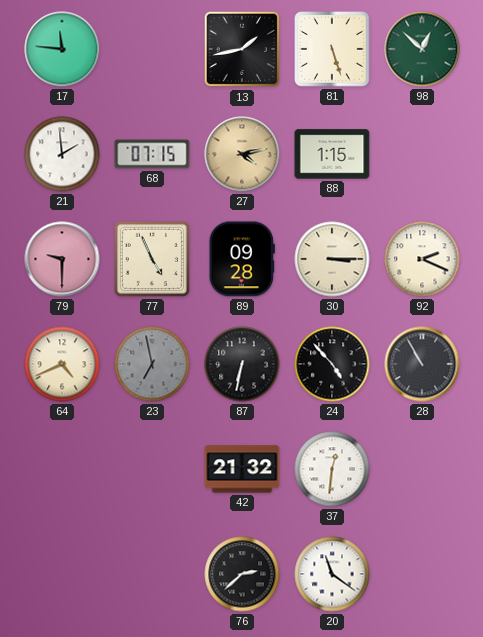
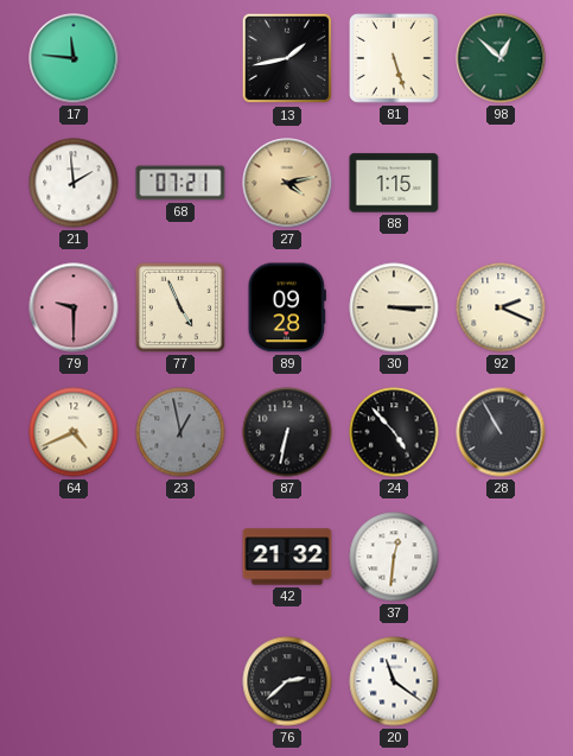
68: 07:15 -> 07:21 (180, 183)
23: 6:58 -> 12:58 (180, 432)
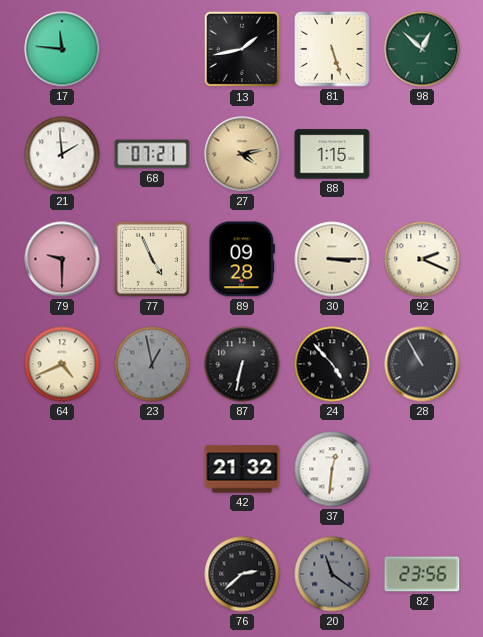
20 dial: white -> grey (332, 574)
82: none -> 23:56 (422, 574)
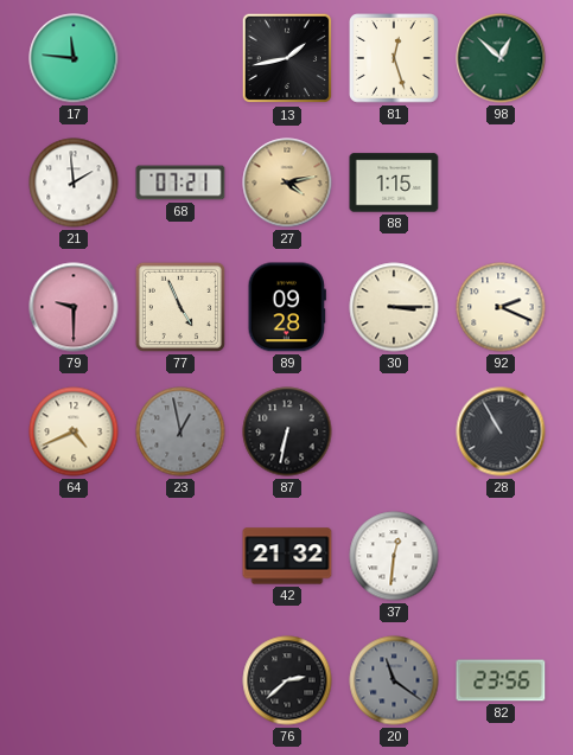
81: 5:27 -> 12:27 (394, 58)
24: 4:53 -> none (332, 364)
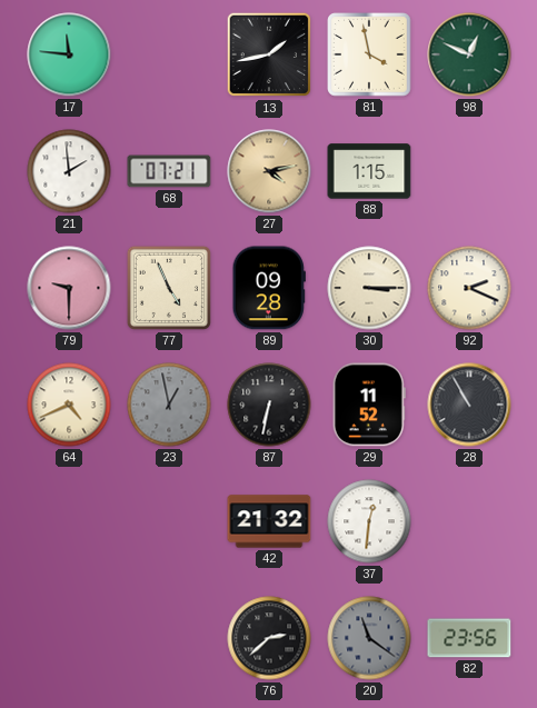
81: 12:27 -> 3:58 (369, 54)
98: 12:52 -> 12:49 (469, 54)
29: none -> 11:52 (369, 405)
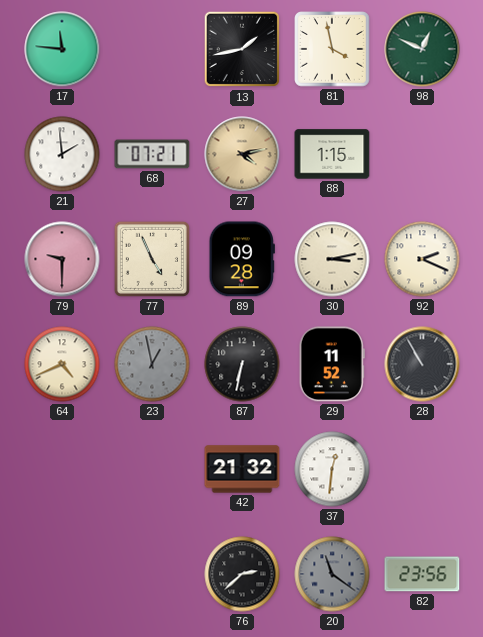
30: 3:15 -> 3:13 (332, 259)
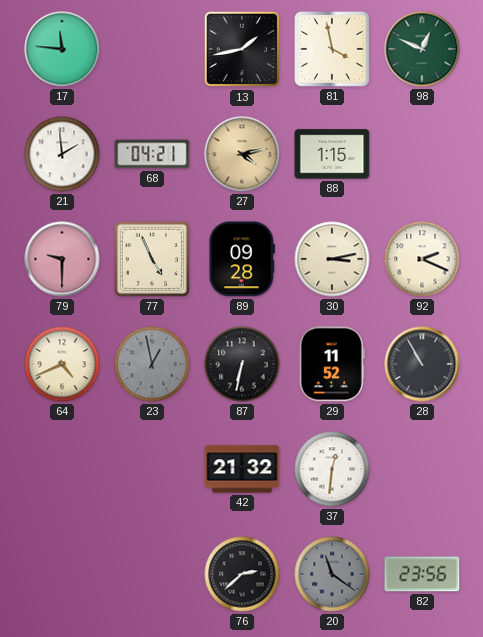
68: 07:21 -> 04:21 (152, 154)
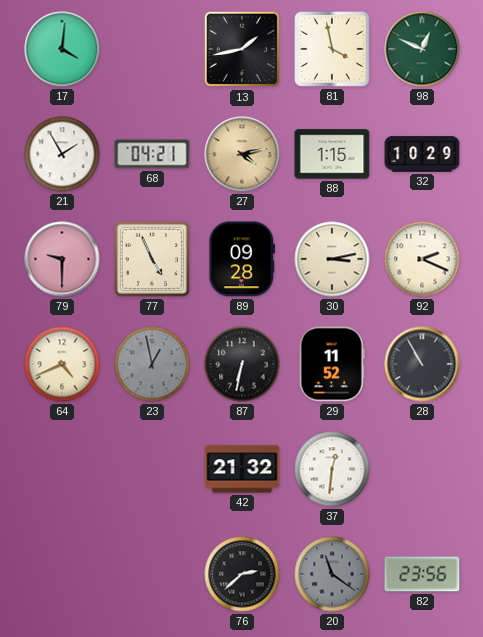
17: 11:46 -> 4:01 (62, 49)
21: 1:59 -> 1:55 (62, 154)
32: none -> 10:29 (422, 154)
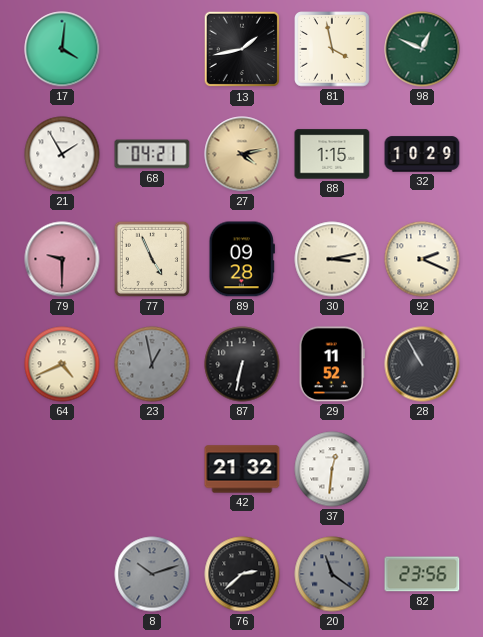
8: none -> 10:12 (152, 574)
